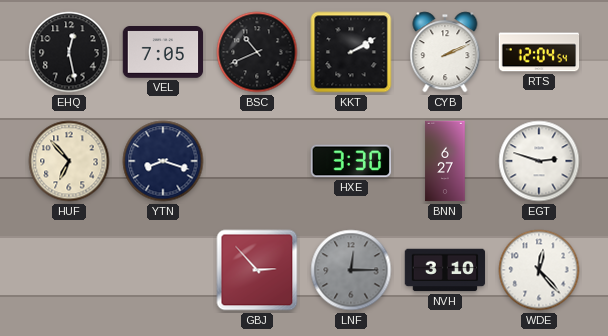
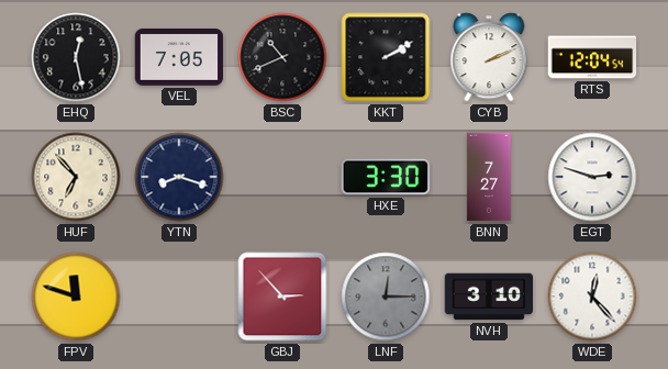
BNN: 6:27 -> 7:27 (489, 177)
FPV: none -> 11:48 (76, 297)
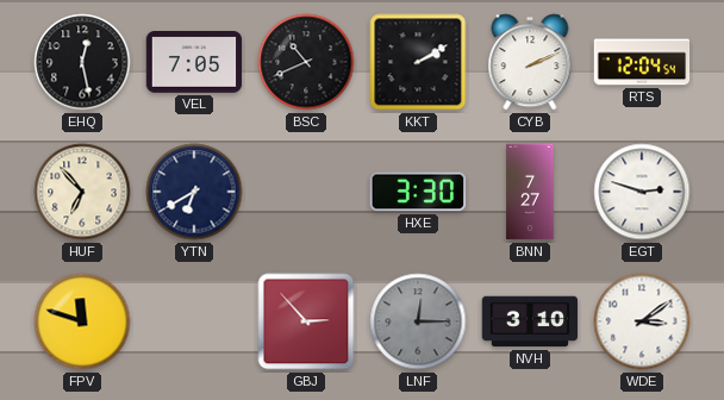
YTN: 8:18 -> 6:40 (194, 192)
WDE: 12:23 -> 3:09 (642, 321)
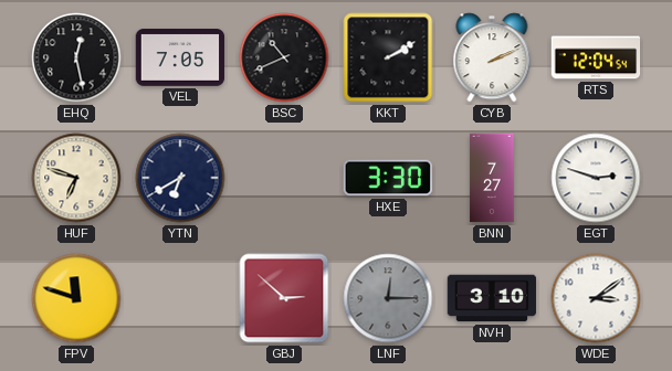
HUF: 6:53 -> 6:48 (76, 178)
GBJ: 2:53 -> 2:52 (284, 298)
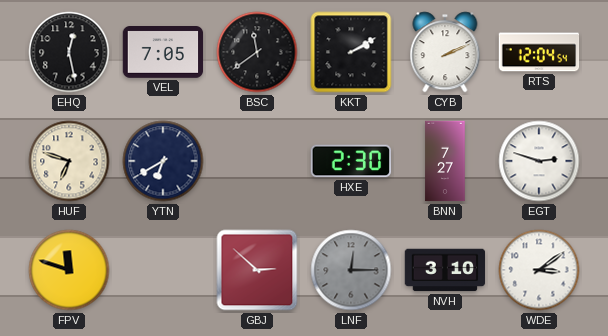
BSC: 10:41 -> 11:39 (257, 52)
HXE: 3:30 -> 2:30 (351, 161)
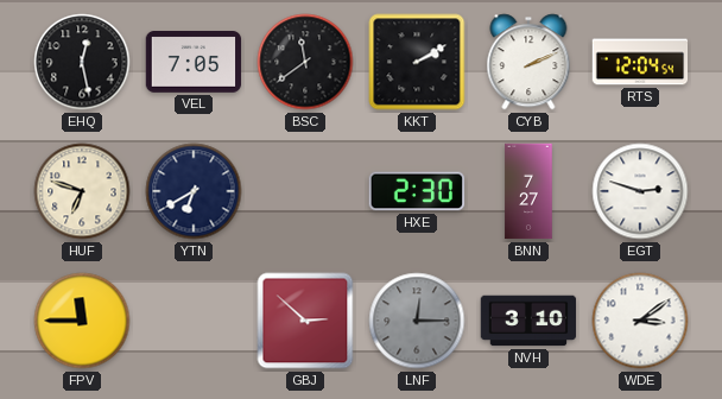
FPV: 11:48 -> 11:45 (82, 321)
